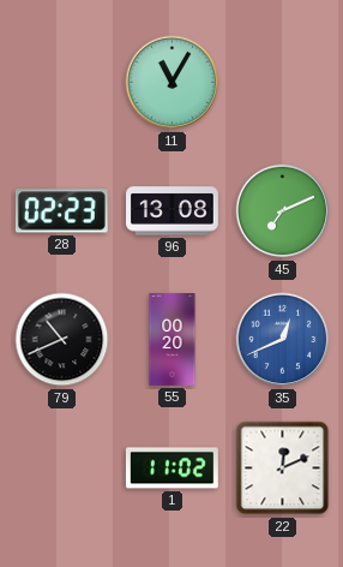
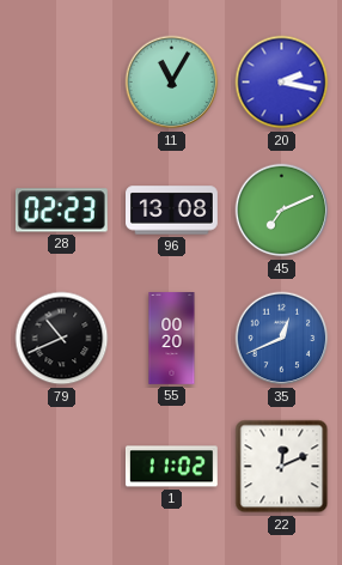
20: none -> 2:17 (282, 83)
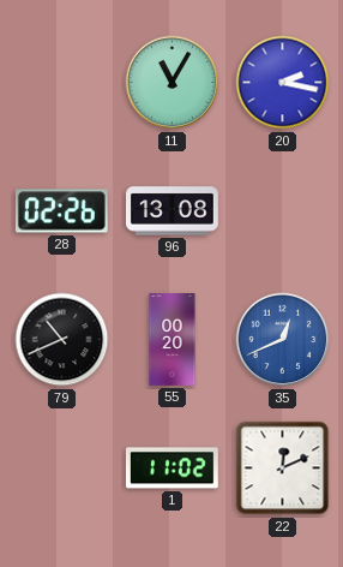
28: 02:23 -> 02:26 (61, 211)
45: 7:11 -> none (282, 211)
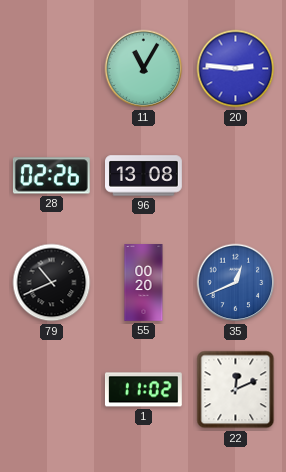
20: 2:17 -> 2:46 (236, 69)
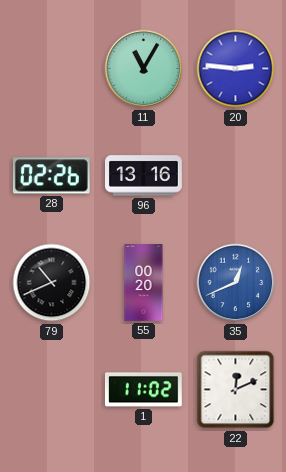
96: 13:08 -> 13:16 (144, 176)
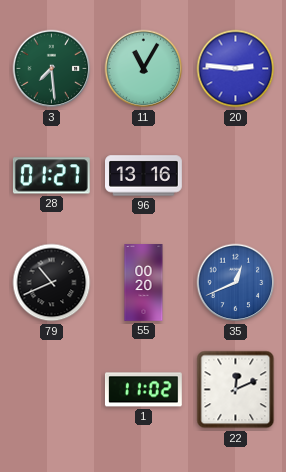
3: none -> 7:29 (52, 69)
28: 02:26 -> 01:27 (51, 176)
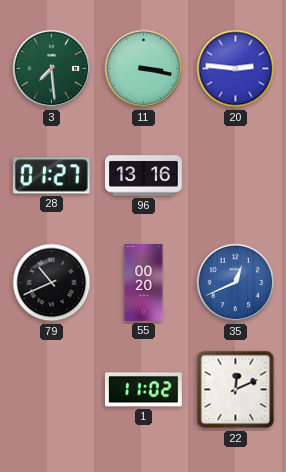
11: 11:05 -> 3:17 (144, 69)
